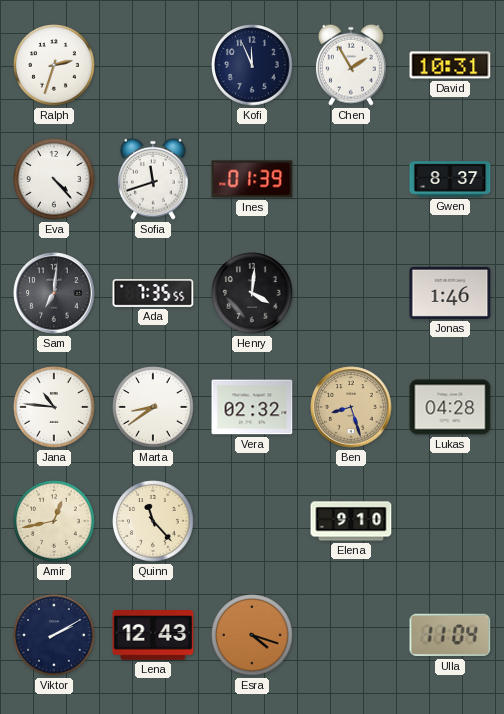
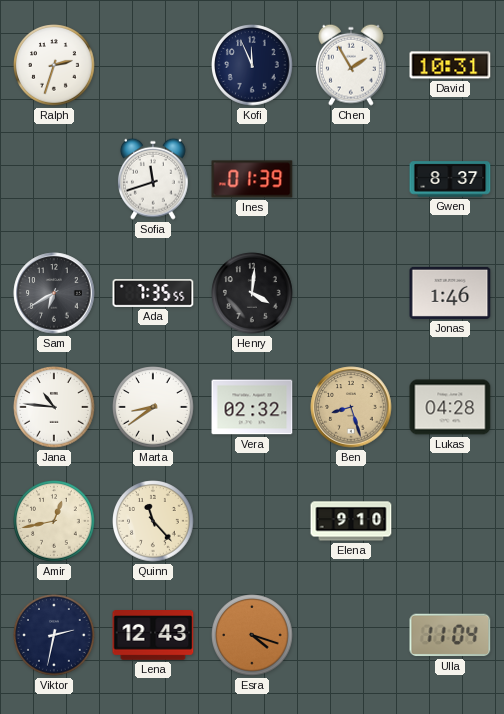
Eva: 4:23 -> none (54, 179)
Sam: 7:01 -> 6:40 (54, 293)
Viktor: 2:10 -> 2:32 (54, 635)
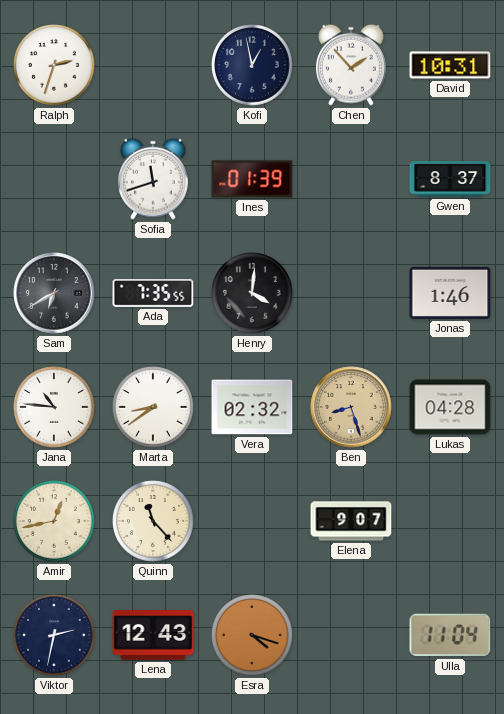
Kofi: 11:56 -> 12:58 (252, 65)
Chen: 1:55 -> 1:53 (351, 65)
Elena: 9:10 -> 9:07 (351, 521)
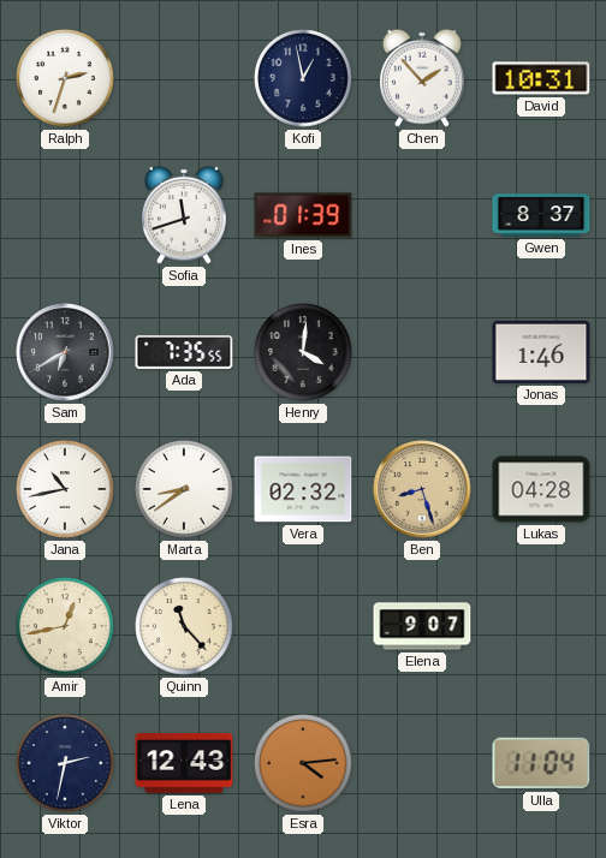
Jana: 10:46 -> 10:43 (65, 489)
Esra: 4:18 -> 4:14 (303, 763)
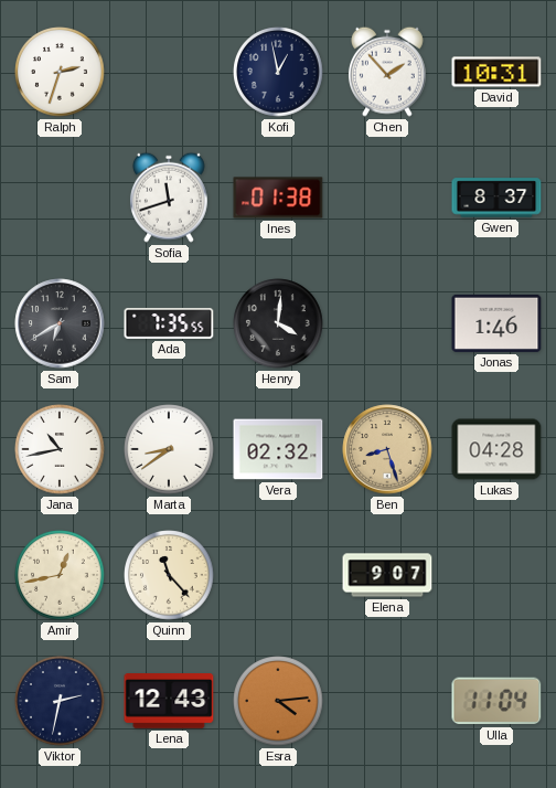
Ines: 01:39 -> 01:38 (278, 198)
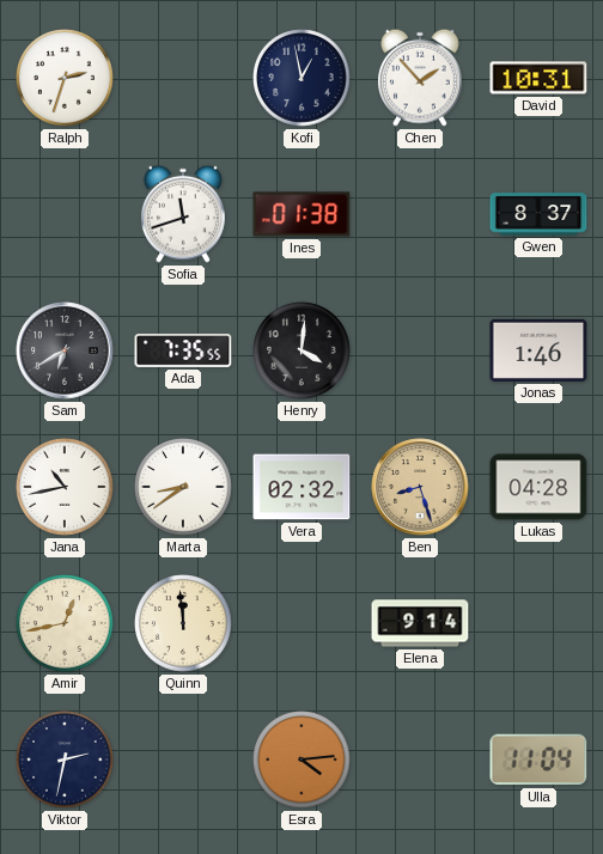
Quinn: 11:23 -> 11:59 (183, 623)
Elena: 9:07 -> 9:14 (420, 623)
Lena: 12:43 -> none (169, 702)
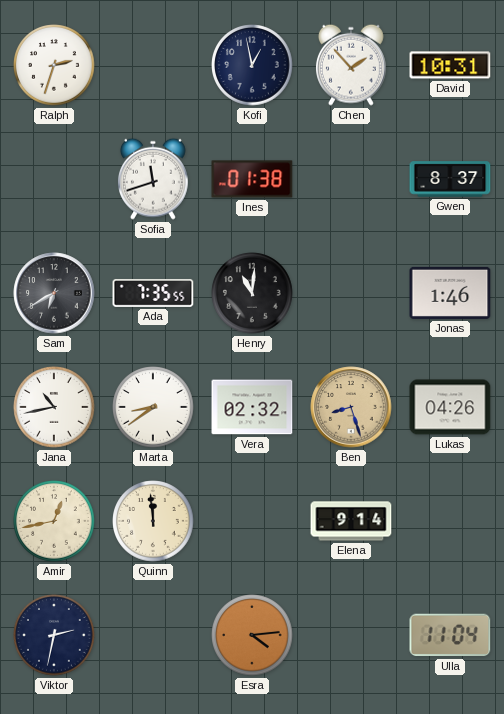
Henry: 4:01 -> 11:01 (252, 293)
Lukas: 04:28 -> 04:26 (450, 407)
